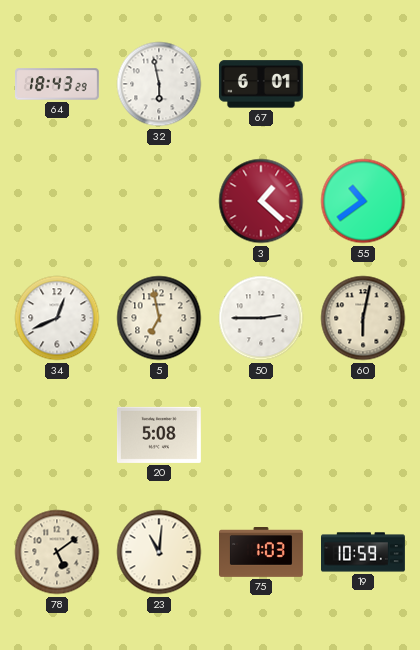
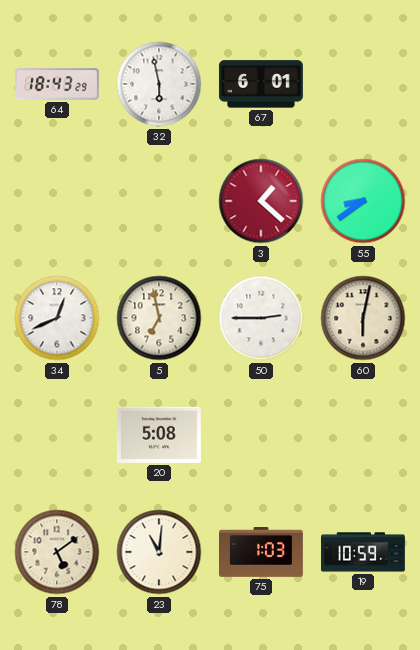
55: 10:39 -> 8:39 (363, 201)
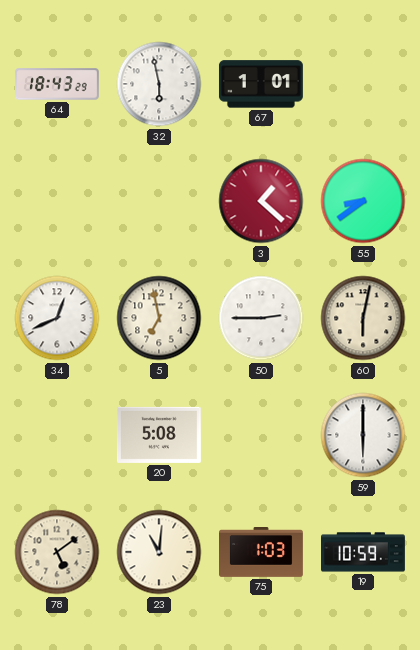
67: 6:01 -> 1:01 (261, 84)
59: none -> 6:00 (363, 435)
